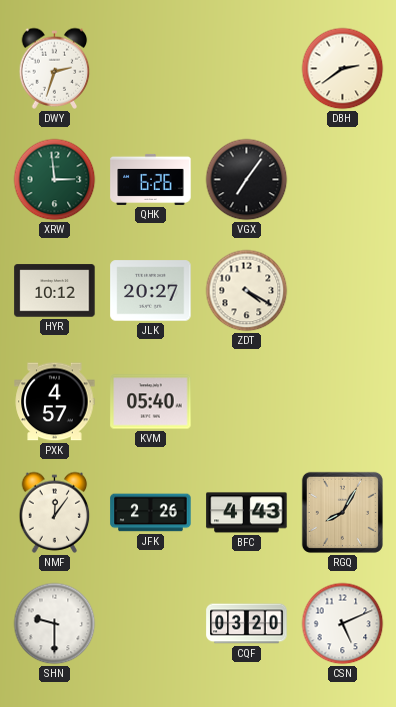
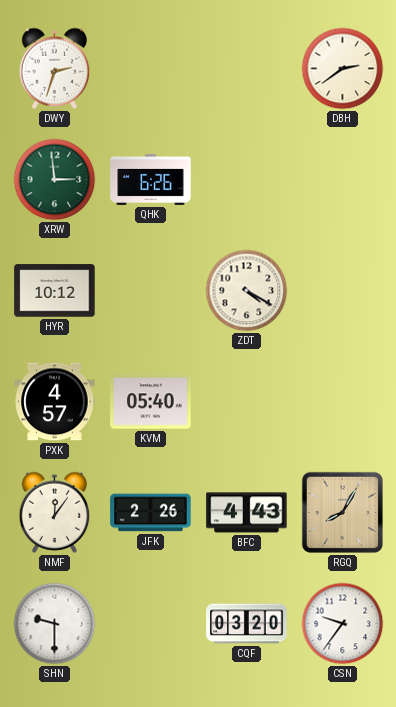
VGX: 7:06 -> none (247, 180)
JLK: 20:27 -> none (151, 291)
CSN: 5:11 -> 9:36 (343, 624)
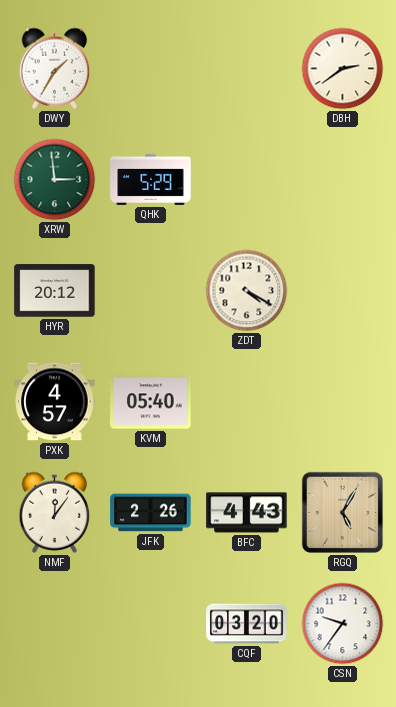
DWY: 2:33 -> 1:35 (55, 68)
QHK: 6:26 -> 5:29 (151, 179)
HYR: 10:12 -> 20:12 (55, 291)
RGQ: 8:05 -> 5:05 (342, 512)
SHN: 9:30 -> none (55, 624)
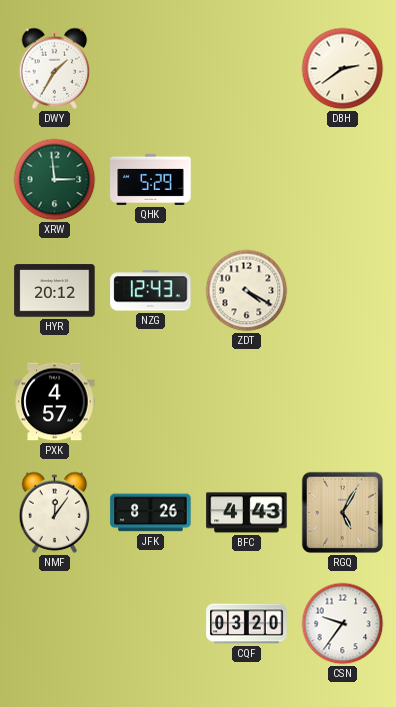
NZG: none -> 12:43 (151, 291)
KVM: 05:40 -> none (151, 402)
JFK: 2:26 -> 8:26 (151, 513)
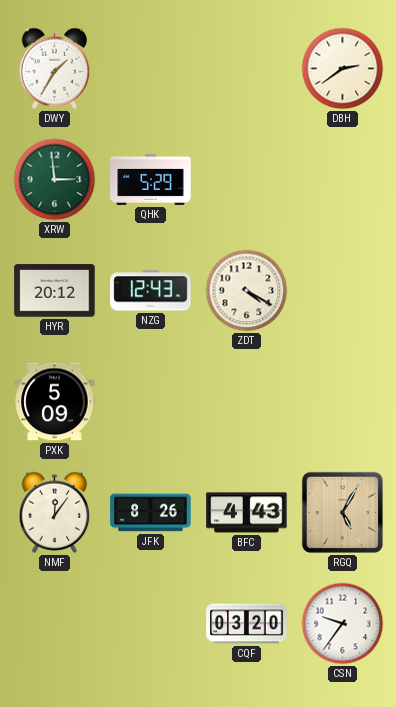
PXK: 4:57 -> 5:09 (55, 402)
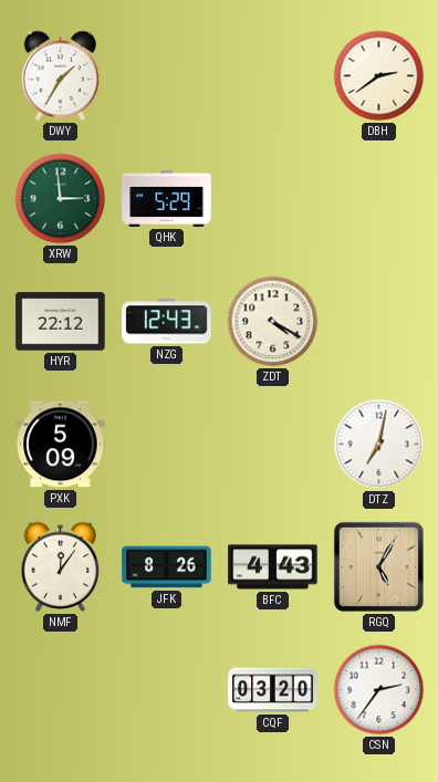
HYR: 20:12 -> 22:12 (61, 322)
DTZ: none -> 7:02 (379, 445)
CSN: 9:36 -> 2:36 (379, 690)
